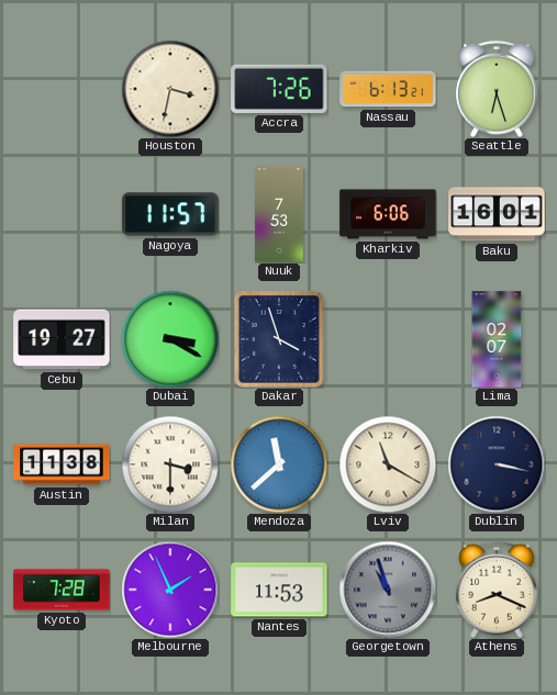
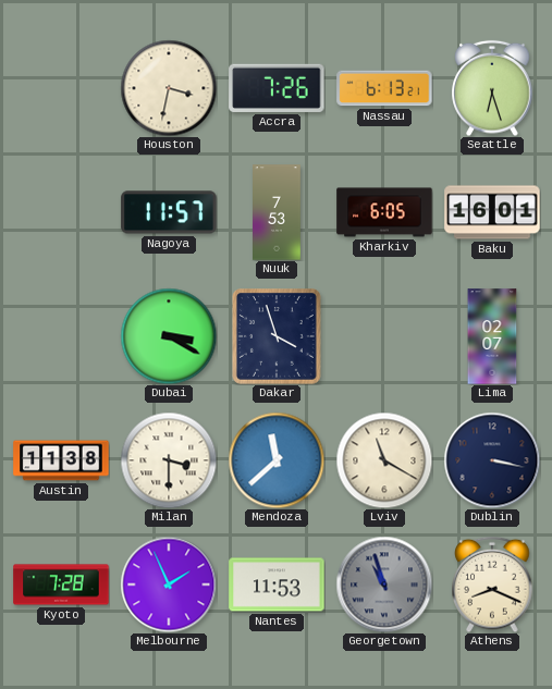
Kharkiv: 6:06 -> 6:05 (384, 212)
Cebu: 19:27 -> none (62, 339)
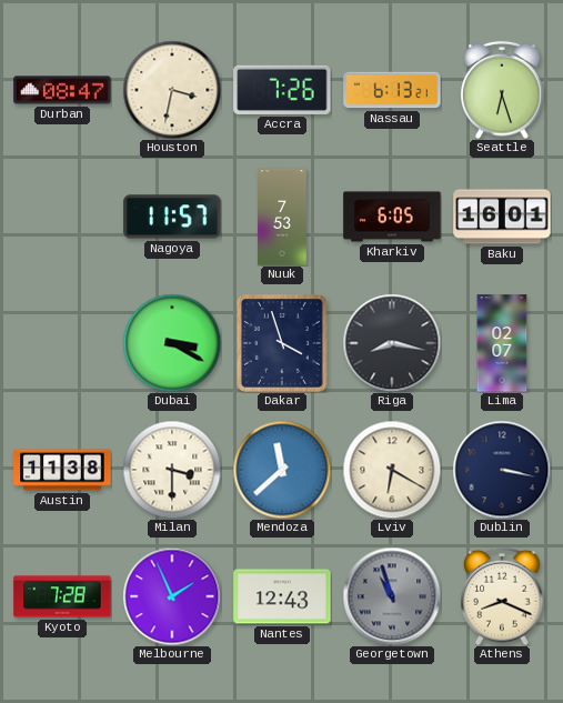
Durban: none -> 08:47 (62, 90)
Riga: none -> 8:17 (392, 343)
Lviv: 11:20 -> 6:20 (392, 470)
Nantes: 11:53 -> 12:43 (282, 596)
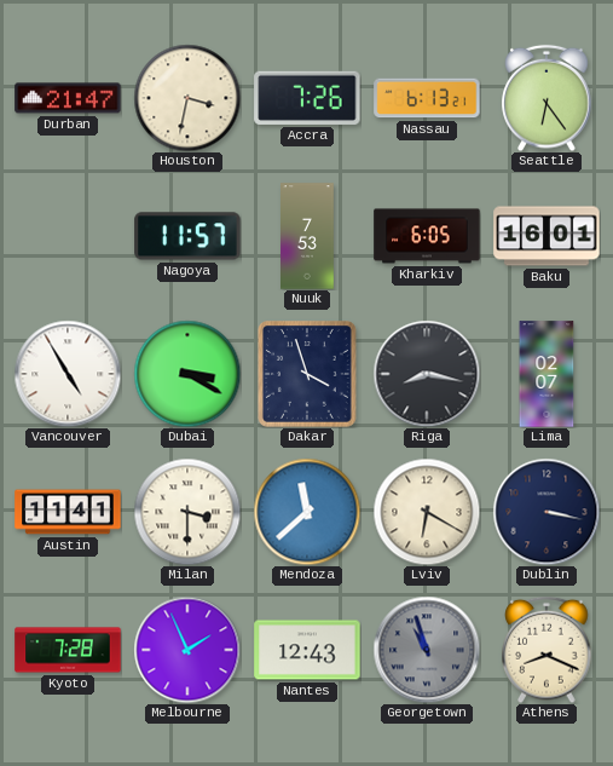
Durban: 08:47 -> 21:47 (68, 98)
Seattle: 6:27 -> 6:24 (547, 98)
Vancouver: none -> 4:55 (68, 374)
Austin: 11:38 -> 11:41 (68, 512)
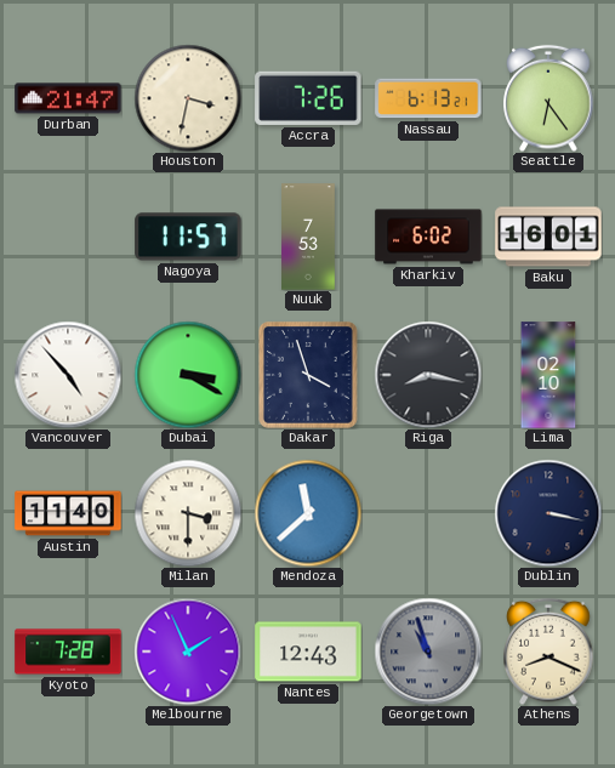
Kharkiv: 6:05 -> 6:02 (428, 237)
Vancouver: 4:55 -> 4:53 (68, 375)
Lima: 02:07 -> 02:10 (548, 375)
Austin: 11:41 -> 11:40 (68, 513)
Lviv: 6:20 -> none (427, 512)
